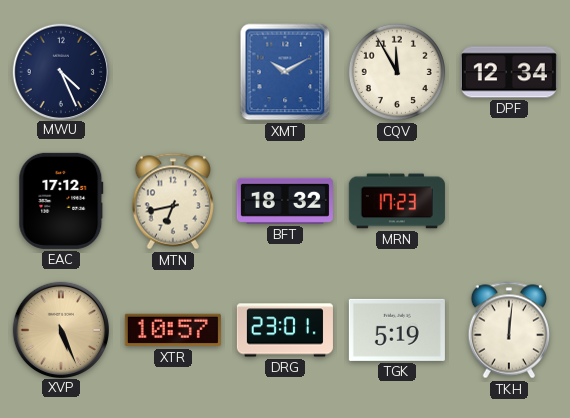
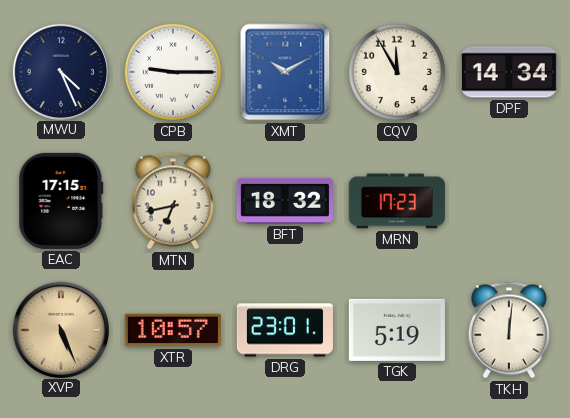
CPB: none -> 9:15 (173, 72)
DPF: 12:34 -> 14:34 (509, 72)
EAC: 17:12 -> 17:15 (61, 201)
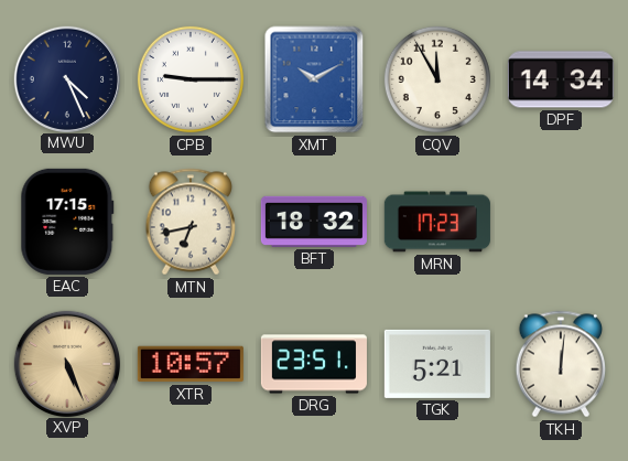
DRG: 23:01 -> 23:51 (314, 364)
TGK: 5:19 -> 5:21 (437, 364)
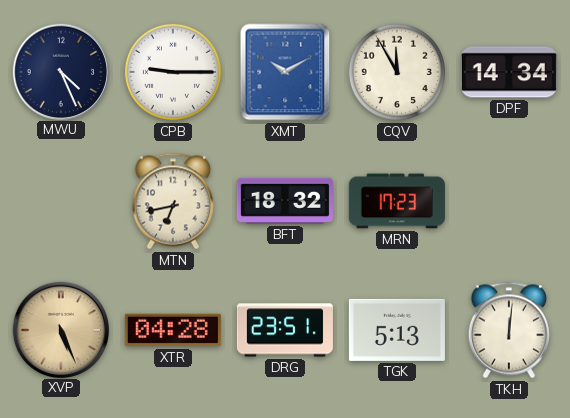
EAC: 17:15 -> none (67, 222)
XTR: 10:57 -> 04:28 (173, 330)
TGK: 5:21 -> 5:13 (397, 330)
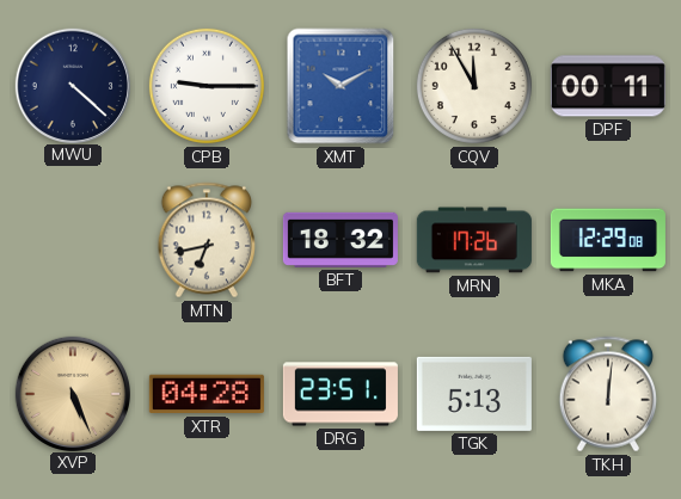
MWU: 4:26 -> 4:22 (72, 85)
DPF: 14:34 -> 00:11 (608, 86)
MRN: 17:23 -> 17:26 (474, 240)
MKA: none -> 12:29 (608, 240)
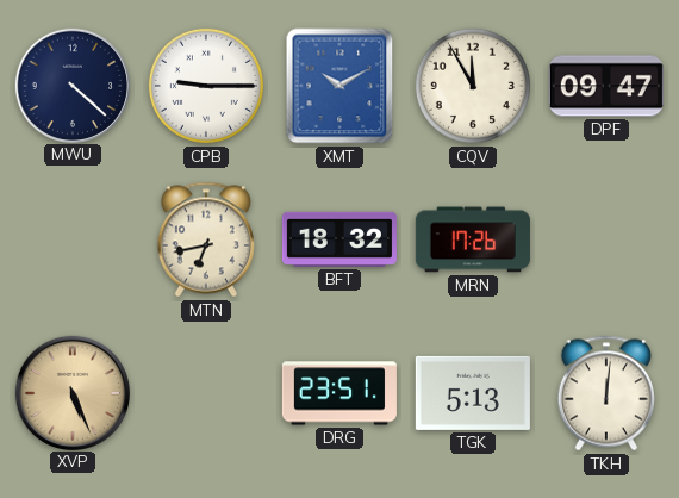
DPF: 00:11 -> 09:47 (606, 86)
MKA: 12:29 -> none (608, 240)
XTR: 04:28 -> none (207, 394)
